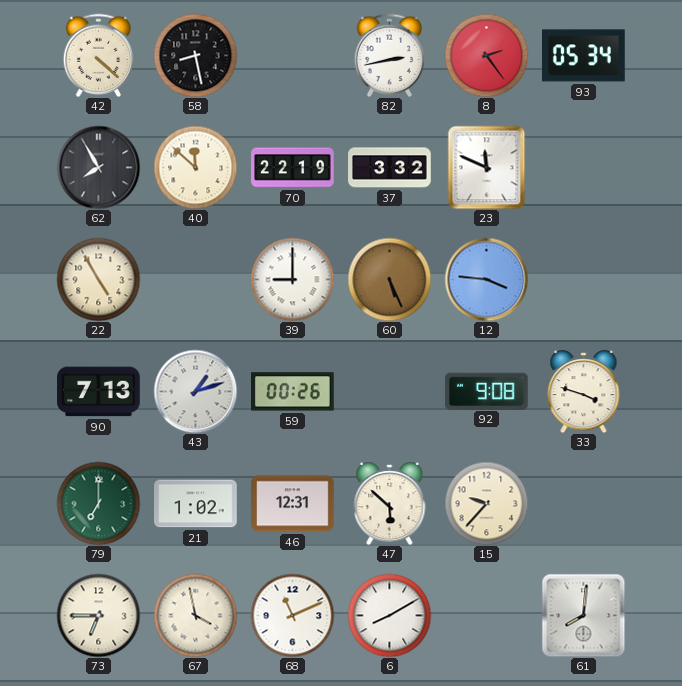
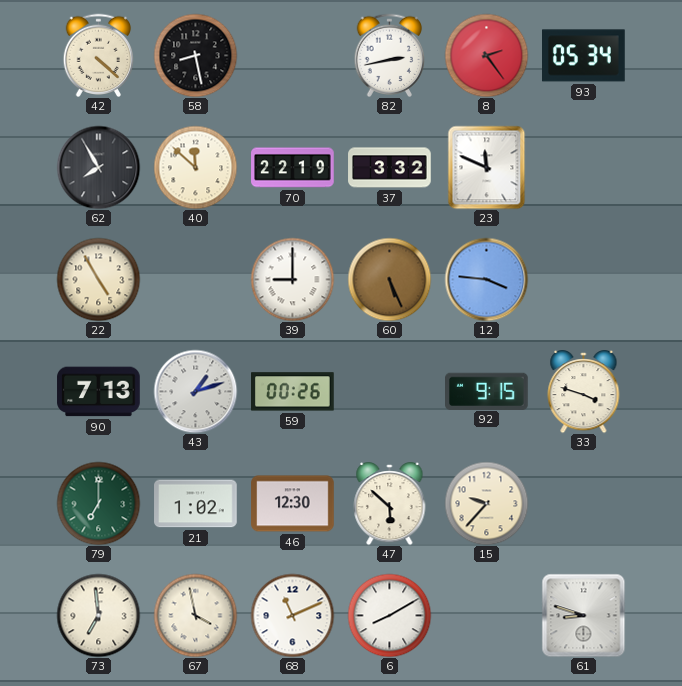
92: 9:08 -> 9:15 (487, 391)
46: 12:31 -> 12:30 (293, 504)
73: 6:45 -> 6:59 (98, 615)
61: 8:01 -> 8:48 (583, 615)
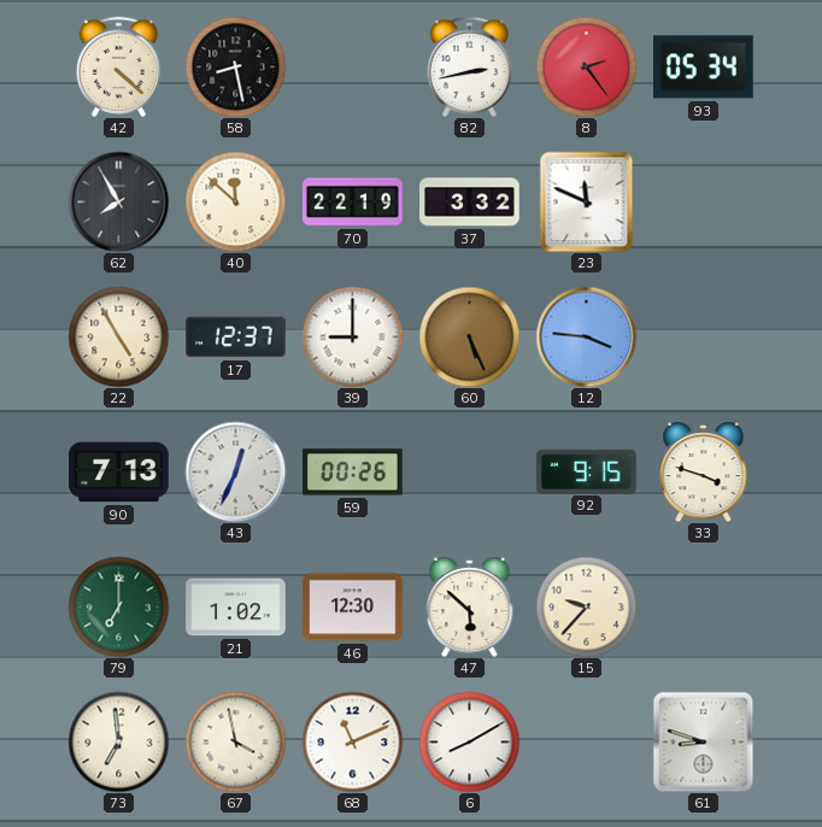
17: none -> 12:37 (236, 338)
43: 1:12 -> 12:34 (235, 471)
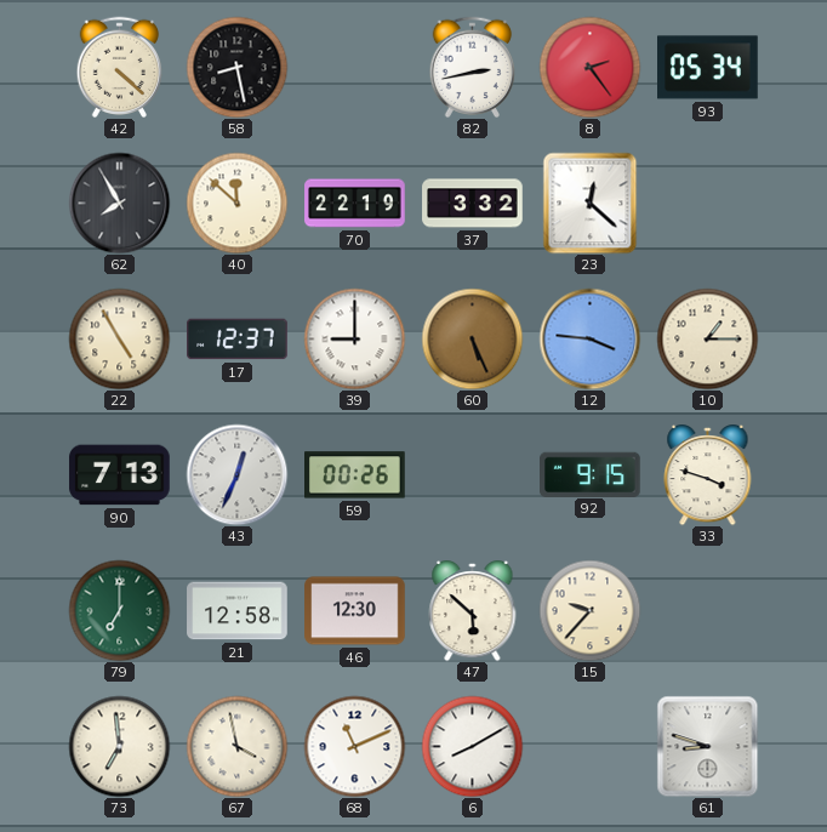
23: 11:49 -> 12:22 (591, 203)
10: none -> 1:15 (707, 338)
21: 1:02 -> 12:58 (238, 611)
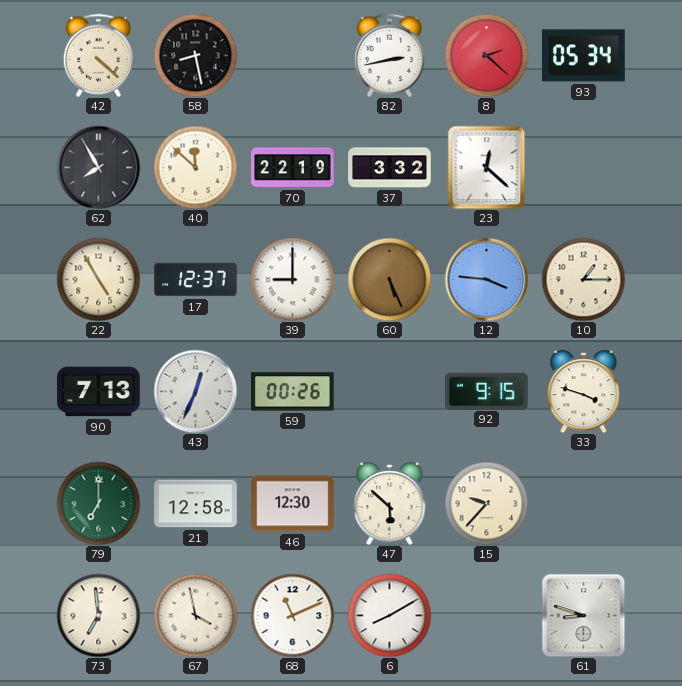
8: 2:24 -> 2:22 (486, 55)
